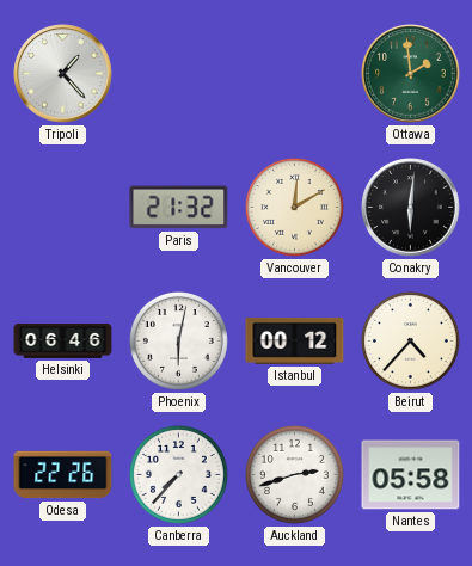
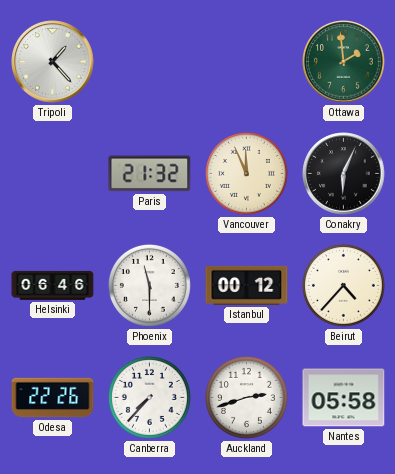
Vancouver: 12:10 -> 11:56 (246, 173)
Conakry: 6:01 -> 6:04 (344, 174)
Phoenix: 6:02 -> 11:30 (149, 285)
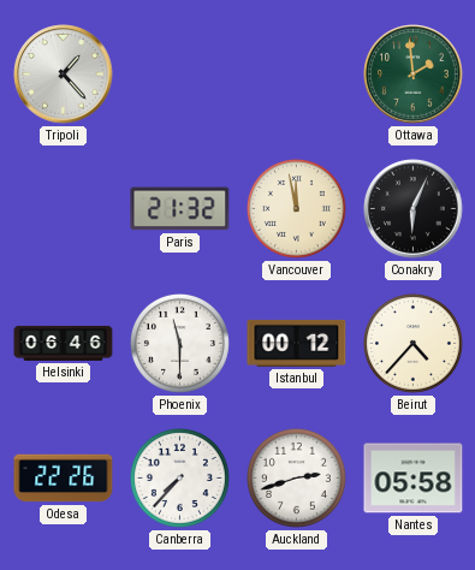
Vancouver: 11:56 -> 11:58 (296, 208)
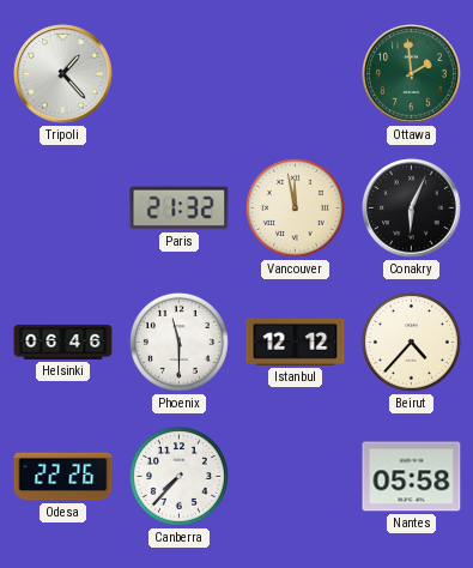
Istanbul: 00:12 -> 12:12 (296, 342)
Auckland: 2:42 -> none (296, 477)
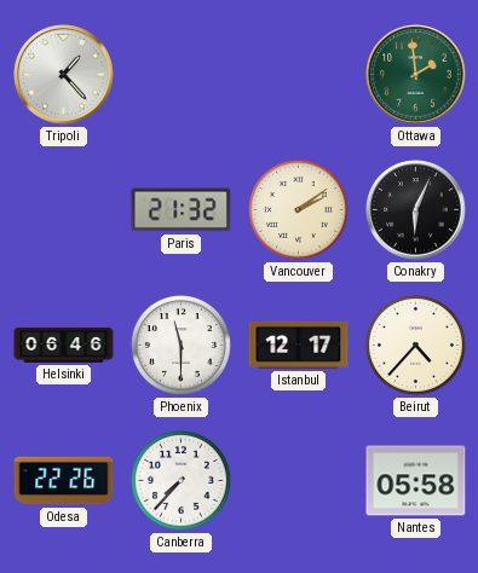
Vancouver: 11:58 -> 2:09 (298, 209)
Istanbul: 12:12 -> 12:17 (299, 345)
